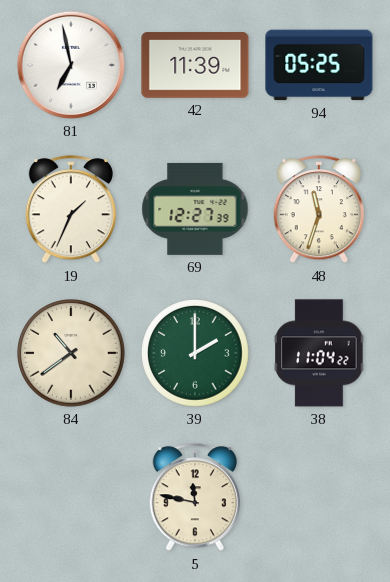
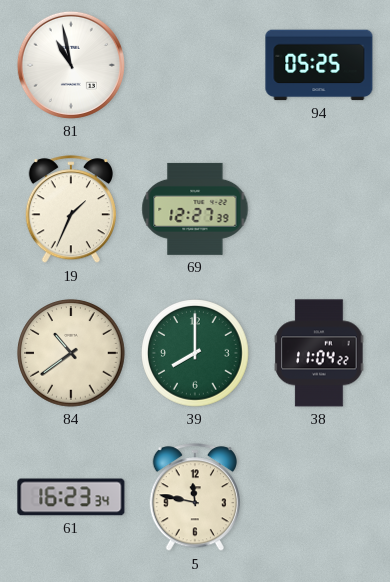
81: 6:58 -> 10:58 (71, 65)
42: 11:39 -> none (195, 65)
48: 11:33 -> none (319, 210)
39: 2:00 -> 8:00 (195, 353)
61: none -> 16:23 (71, 497)
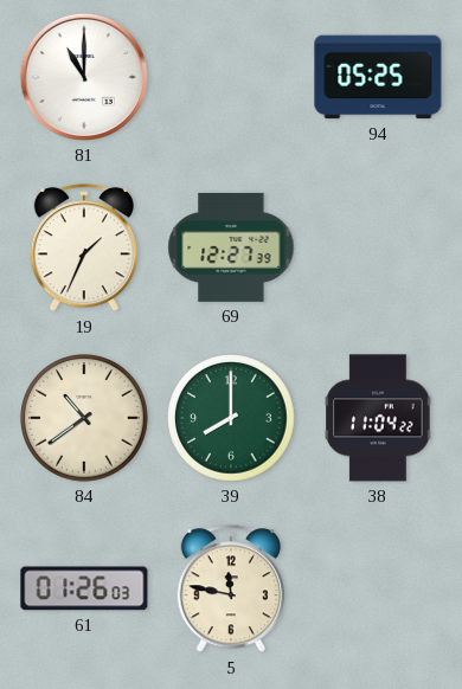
81: 10:58 -> 11:00 (84, 77)
61: 16:23 -> 01:26 (84, 588)
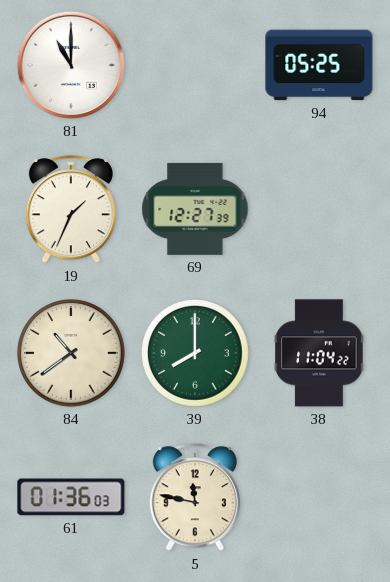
61: 01:26 -> 01:36 (71, 497)
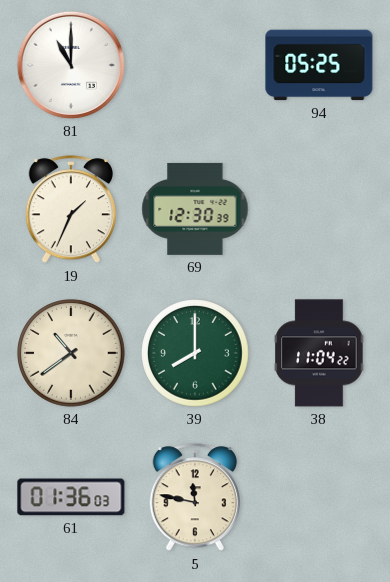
69: 12:27 -> 12:30 (195, 209)
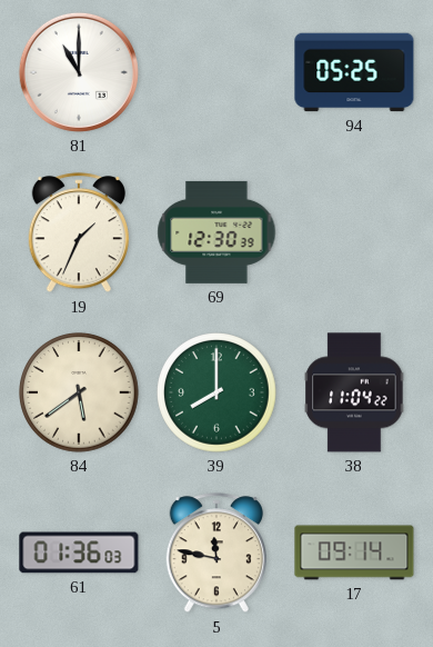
84: 10:39 -> 5:39 (79, 392)
17: none -> 09:14 (354, 553)
